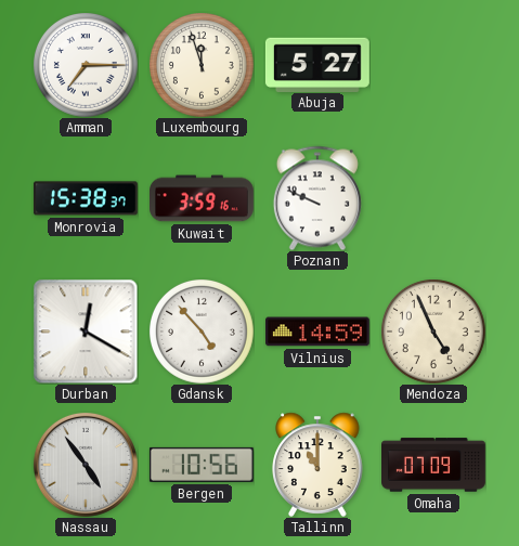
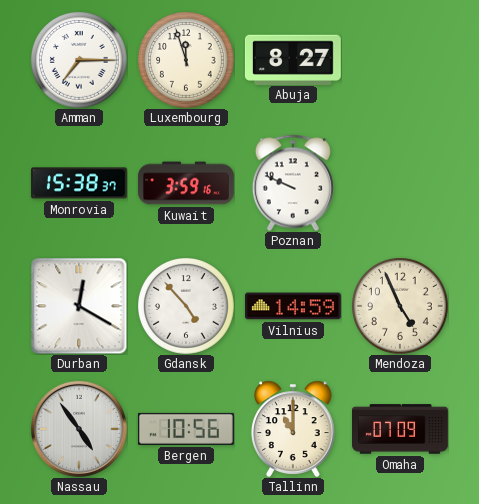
Abuja: 5:27 -> 8:27 (293, 59)
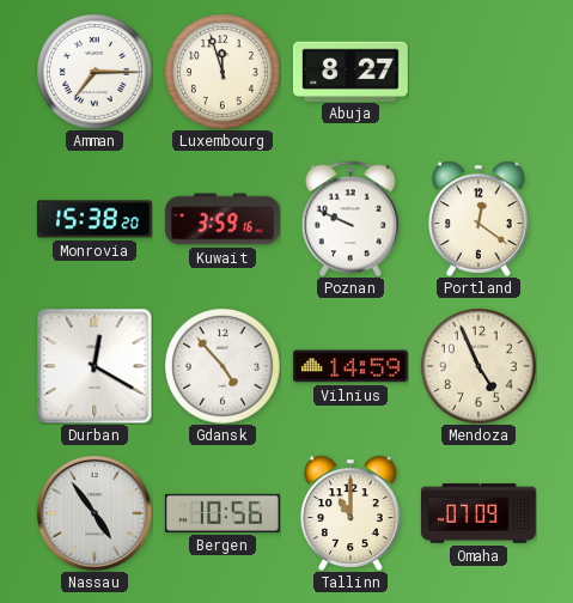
Monrovia: 15:38:37 -> 15:38:20 (95, 219)
Portland: none -> 12:21 (478, 219)
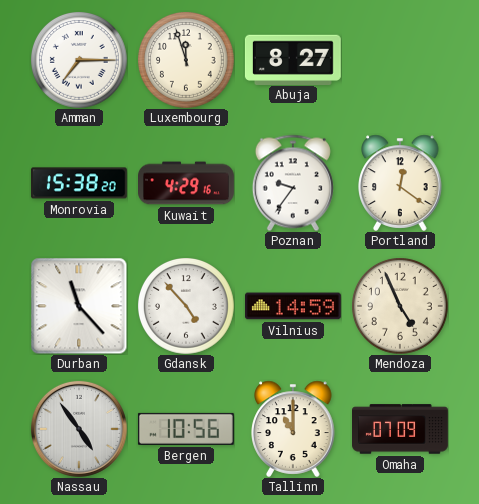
Kuwait: 3:59 -> 4:29 (187, 183)
Poznan: 9:49 -> 9:36 (293, 183)
Durban: 12:20 -> 11:23 (79, 306)
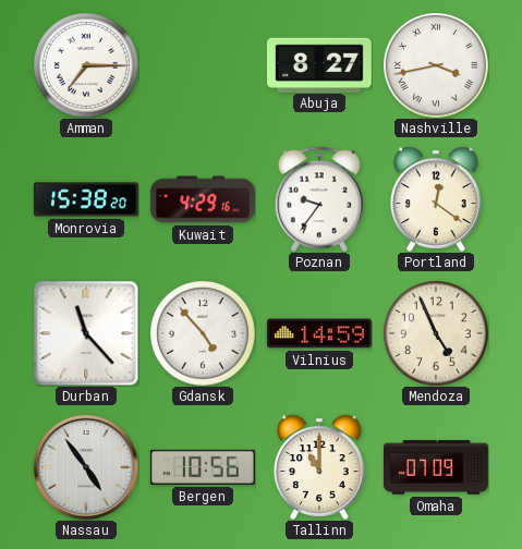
Luxembourg: 11:57 -> none (186, 60)
Nashville: none -> 3:43 (436, 65)
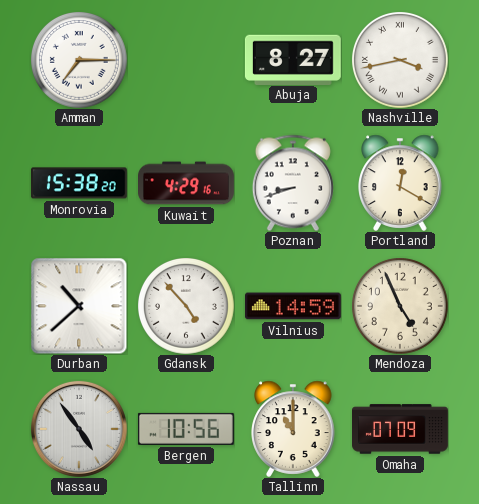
Poznan: 9:36 -> 8:42 (293, 183)
Portland: 12:21 -> 12:20 (400, 183)
Durban: 11:23 -> 10:38 (79, 306)
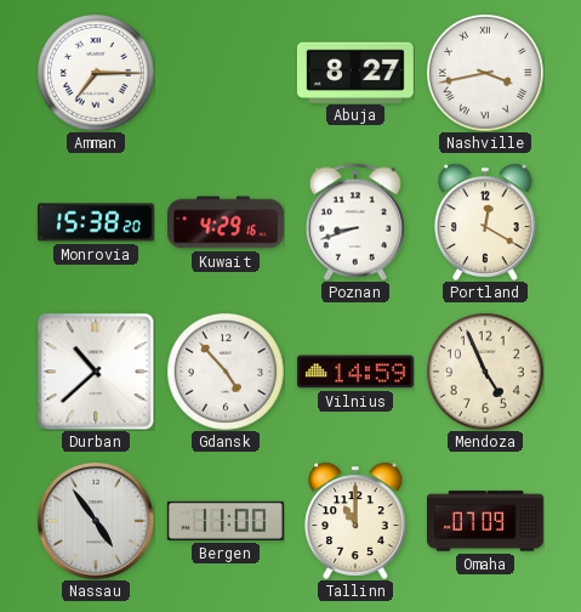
Bergen: 10:56 -> 11:00 (226, 521)
